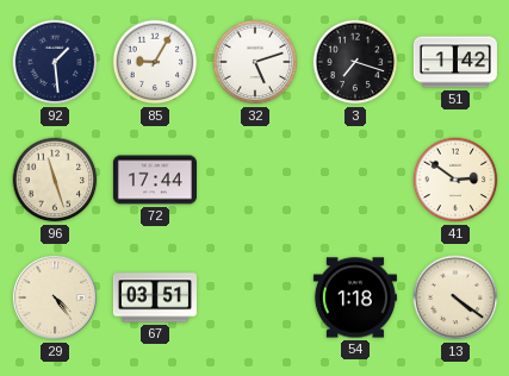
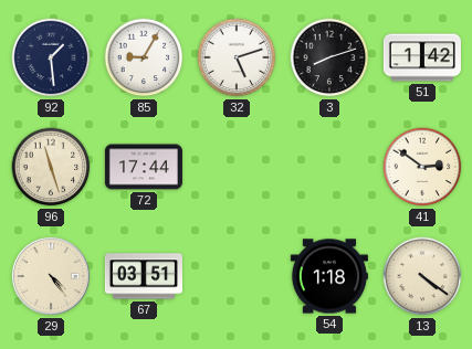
3: 7:18 -> 8:12 (329, 57)
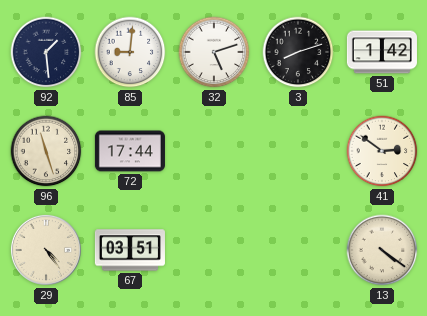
85: 9:05 -> 9:01 (130, 52)
54: 1:18 -> none (329, 276)
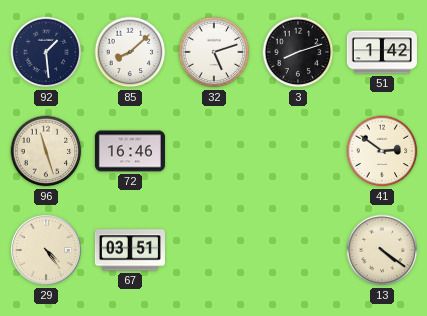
85: 9:01 -> 8:08 (130, 52)
72: 17:44 -> 16:46 (130, 151)
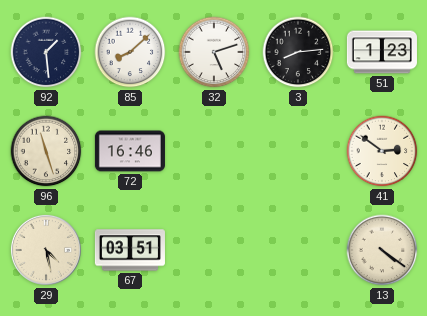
3: 8:12 -> 8:14 (298, 52)
51: 1:42 -> 1:23 (382, 52)
29: 4:24 -> 4:28 (46, 250)
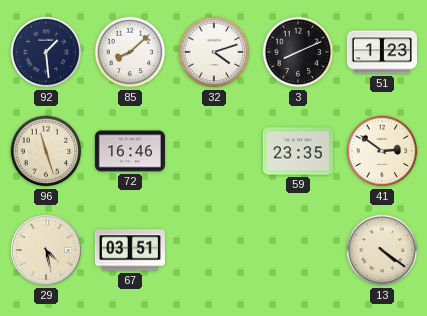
32: 5:12 -> 4:12 (214, 52)
3: 8:14 -> 8:11 (298, 52)
59: none -> 23:35 (298, 151)
